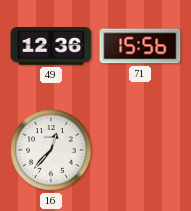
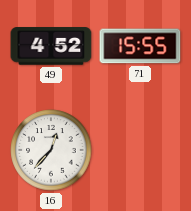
49: 12:36 -> 4:52 (51, 46)
71: 15:56 -> 15:55 (140, 46)
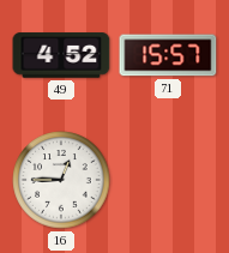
71: 15:55 -> 15:57 (168, 55)
16: 12:37 -> 12:45 (61, 180)
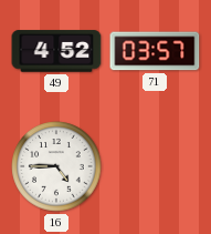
71: 15:57 -> 03:57 (155, 51)
16: 12:45 -> 4:45 (56, 166)
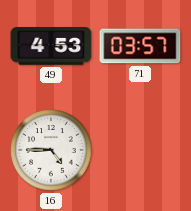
49: 4:52 -> 4:53 (51, 46)
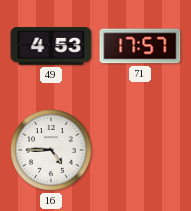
71: 03:57 -> 17:57 (140, 46)
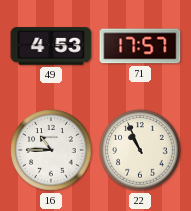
16: 4:45 -> 10:45 (51, 150)
22: none -> 10:56 (140, 150)
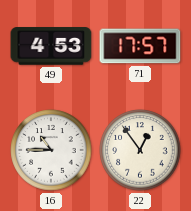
22: 10:56 -> 12:54 (140, 150)
